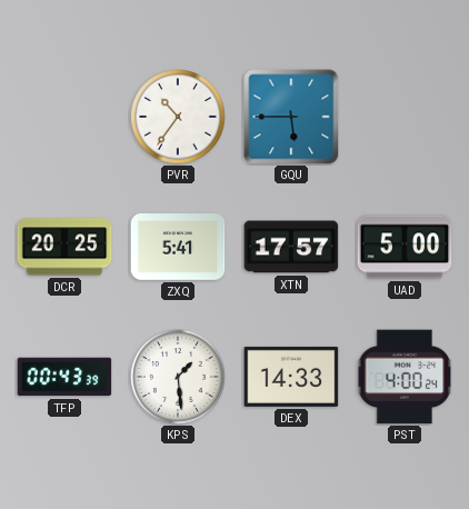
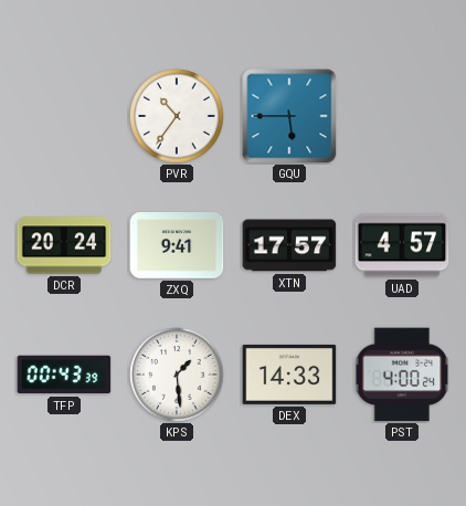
DCR: 20:25 -> 20:24 (64, 245)
ZXQ: 5:41 -> 9:41 (177, 246)
UAD: 5:00 -> 4:57 (402, 245)
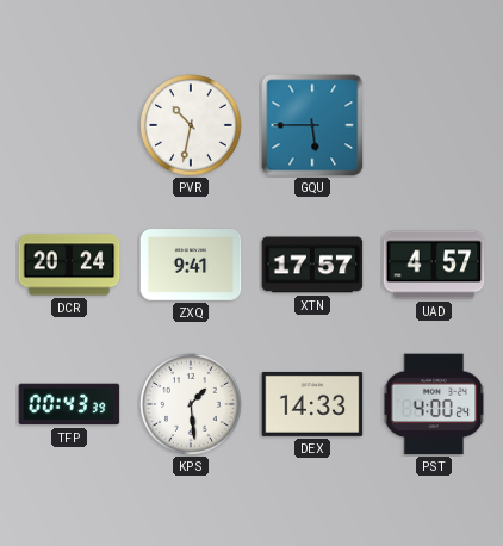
PVR: 10:36 -> 10:32 (191, 125)
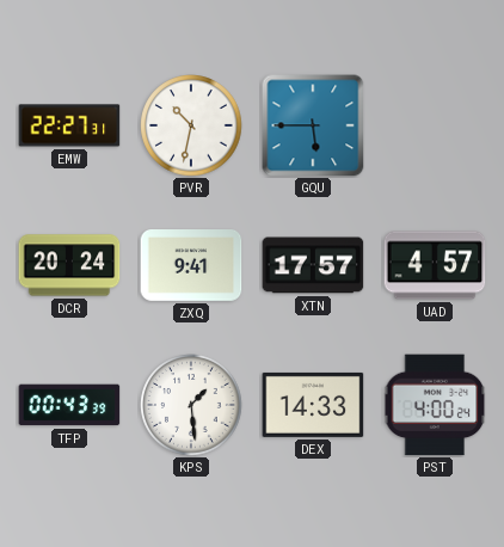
EMW: none -> 22:27 (69, 125)
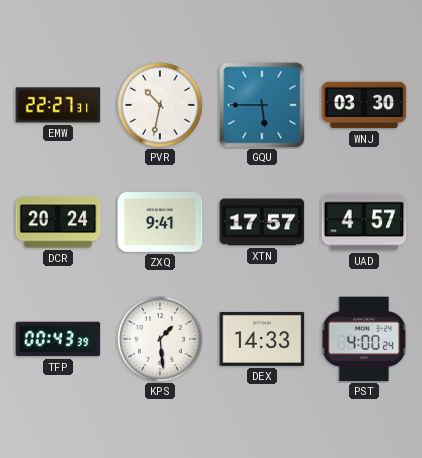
WNJ: none -> 03:30 (364, 105)
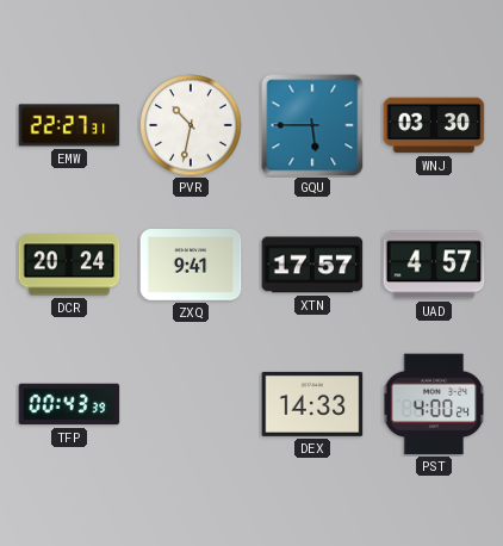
KPS: 1:29 -> none (160, 339)
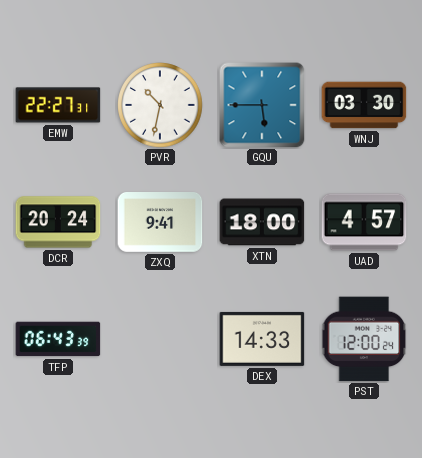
XTN: 17:57 -> 18:00 (262, 222)
TFP: 00:43 -> 06:43 (58, 339)
PST: 4:00 -> 12:00 (364, 339)
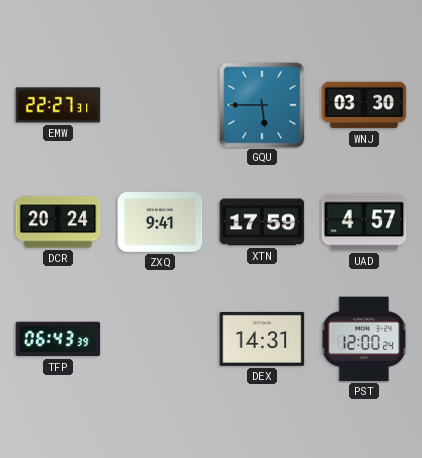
PVR: 10:32 -> none (160, 105)
XTN: 18:00 -> 17:59 (262, 222)
DEX: 14:33 -> 14:31 (262, 339)
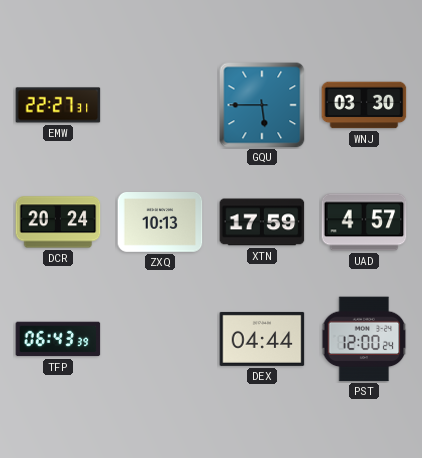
ZXQ: 9:41 -> 10:13 (160, 223)
DEX: 14:31 -> 04:44 (262, 339)
